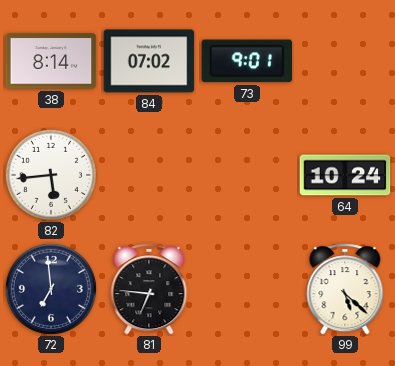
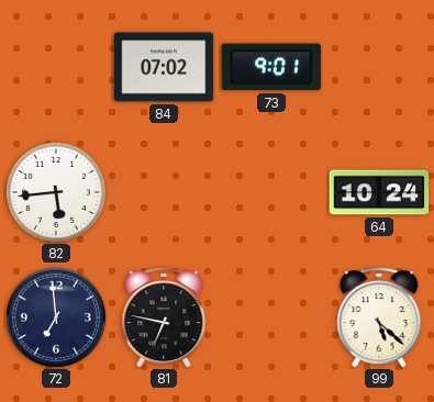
38: 8:14 -> none (51, 61)
81: 6:46 -> 6:47 (164, 317)
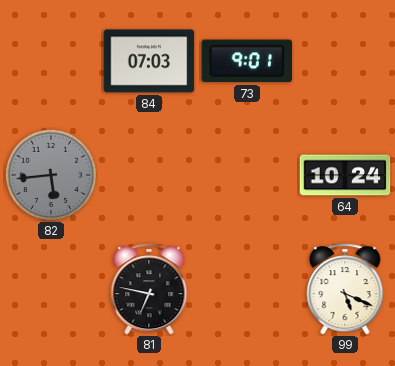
84: 07:02 -> 07:03 (149, 61)
82 dial: white -> grey (51, 175)
72: 6:59 -> none (56, 317)
99: 5:22 -> 5:19 (345, 289)
